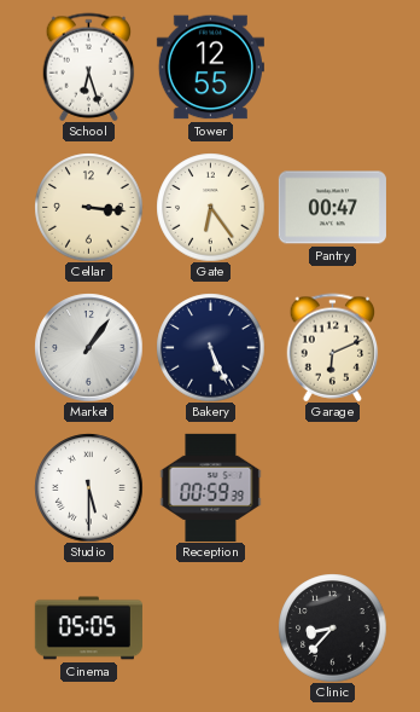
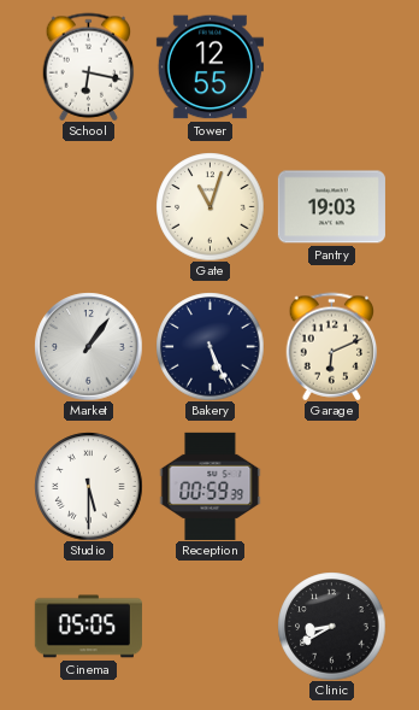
School: 6:27 -> 6:17 (89, 66)
Cellar: 3:16 -> none (88, 207)
Gate: 6:24 -> 11:03 (209, 206)
Pantry: 00:47 -> 19:03 (331, 207)
Clinic: 8:37 -> 8:40 (331, 626)
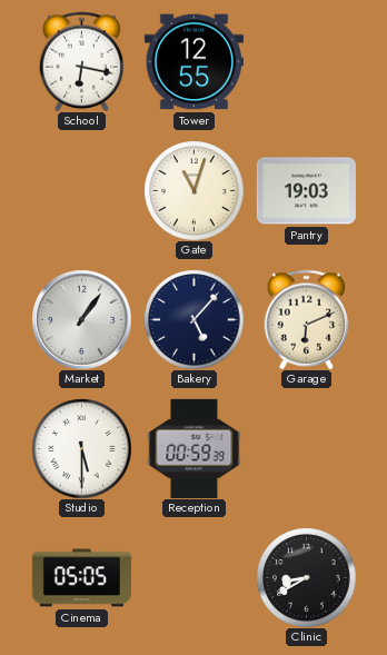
Bakery: 5:26 -> 5:07 (193, 319)
